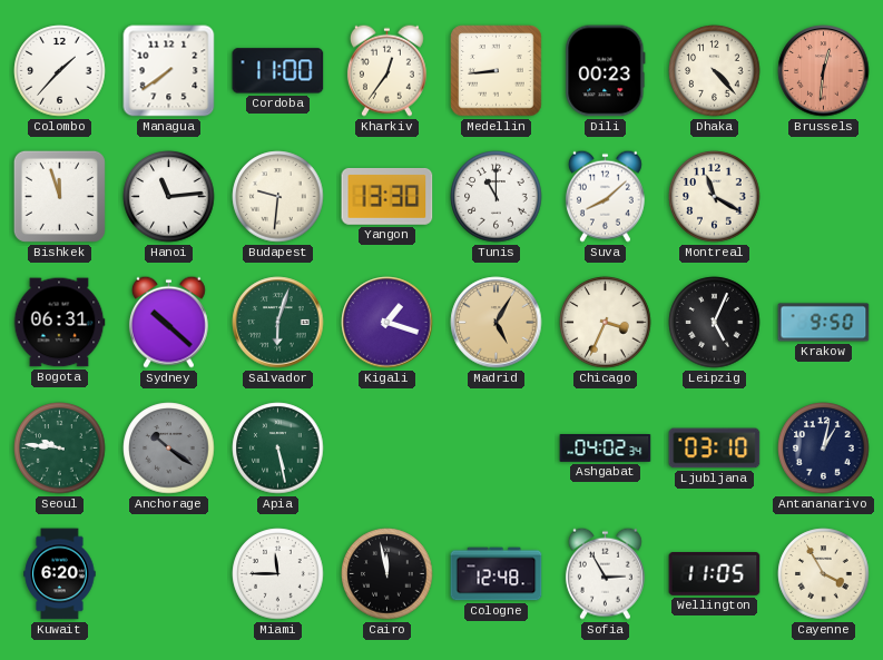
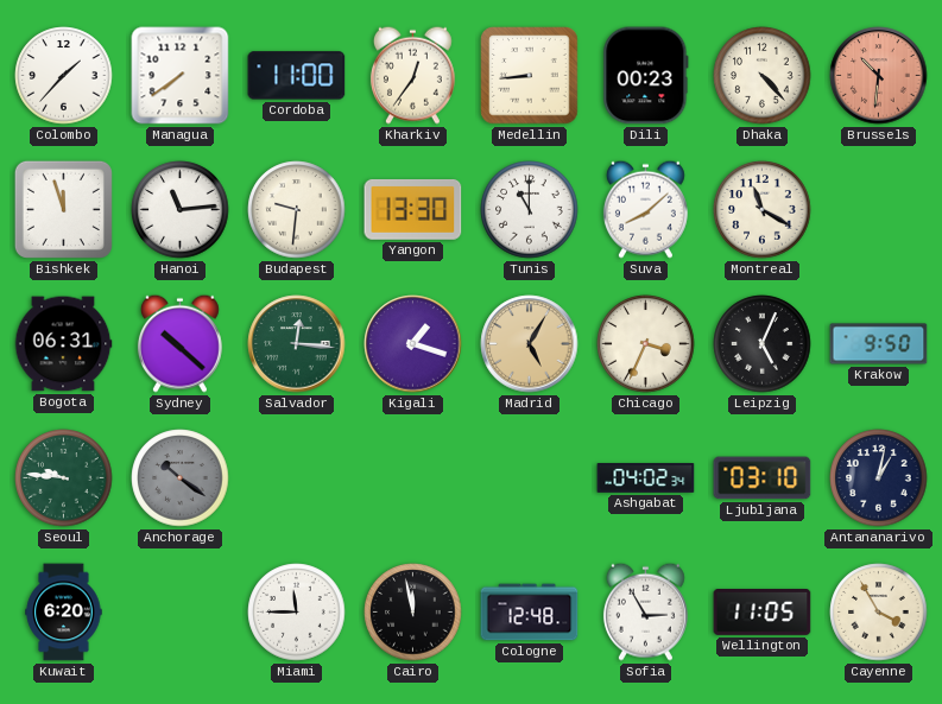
Brussels: 12:31 -> 10:31 (879, 76)
Salvador: 6:03 -> 12:16 (297, 344)
Apia: 5:28 -> none (278, 449)
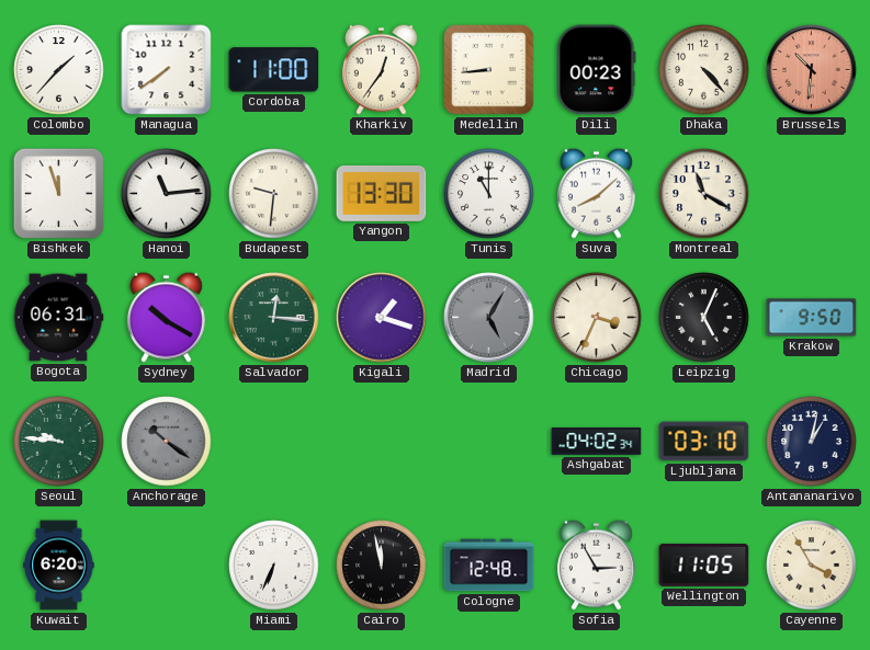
Sydney: 10:22 -> 10:20 (166, 317)
Madrid dial: champagne -> grey (489, 318)
Miami: 11:45 -> 6:34 (274, 566)
